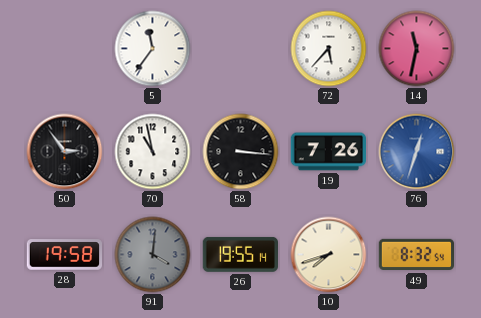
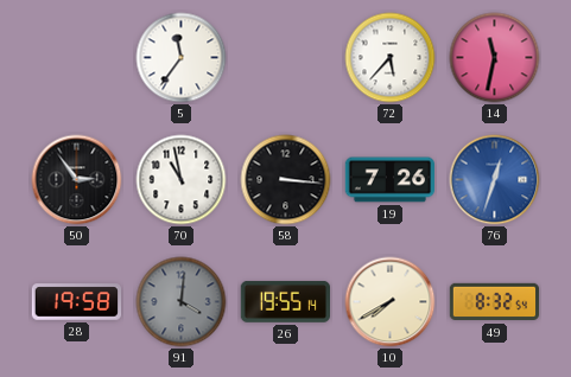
10: 7:42 -> 7:40 (391, 302)
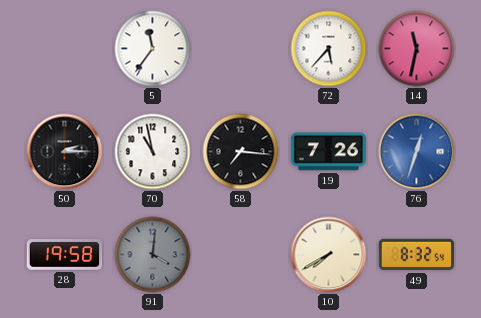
50: 2:54 -> 2:15 (65, 152)
58: 3:16 -> 7:16 (241, 152)
26: 19:55 -> none (285, 301)
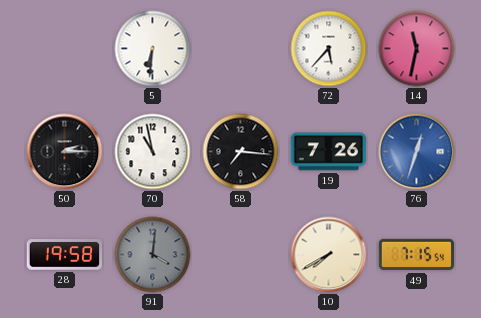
5: 11:36 -> 6:31 (153, 49)
49: 8:32 -> 7:15 (417, 255)
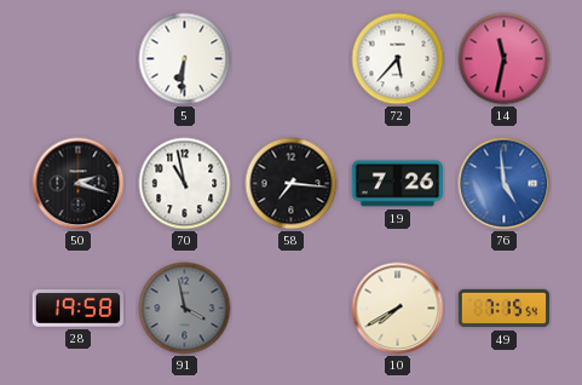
50: 2:15 -> 2:18 (79, 184)
76: 12:33 -> 4:59 (505, 184)
91: 4:01 -> 3:58 (185, 309)
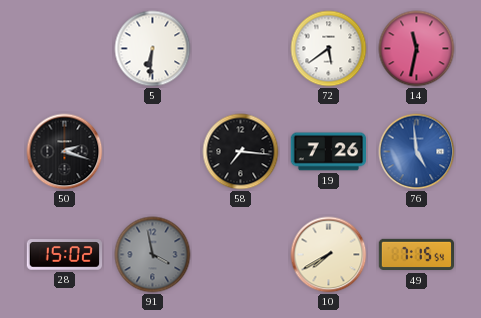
72: 5:37 -> 5:39 (329, 49)
70: 10:58 -> none (185, 184)
28: 19:58 -> 15:02 (64, 255)
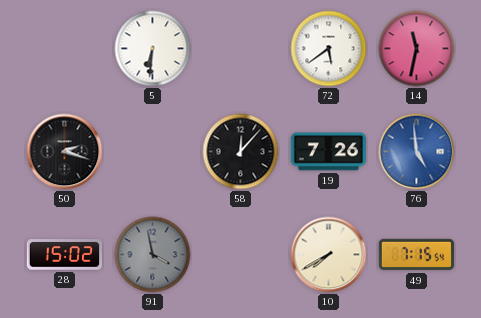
58: 7:16 -> 12:07 (241, 152)
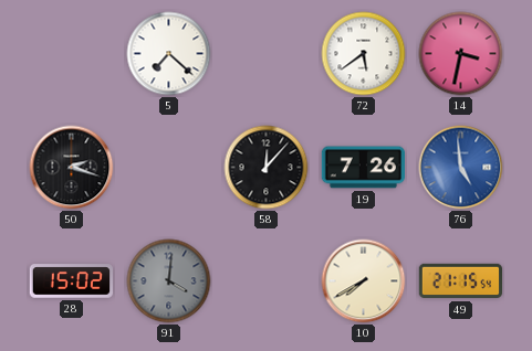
5: 6:31 -> 7:22 (169, 54)
14: 11:32 -> 3:32 (461, 54)
91: 3:58 -> 4:01 (169, 281)
49: 7:15 -> 21:15 (461, 281)
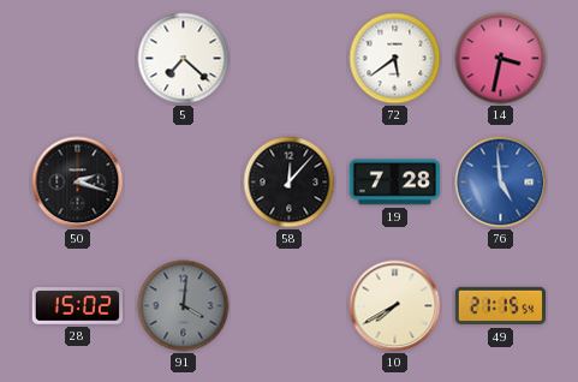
19: 7:26 -> 7:28 (394, 183)
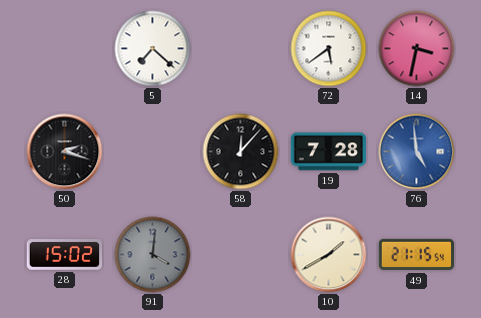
10: 7:40 -> 1:40 (329, 255)
